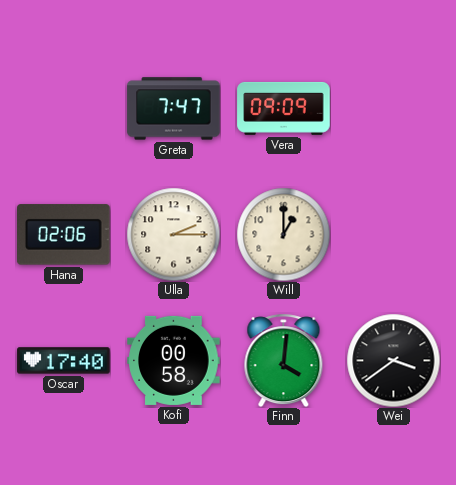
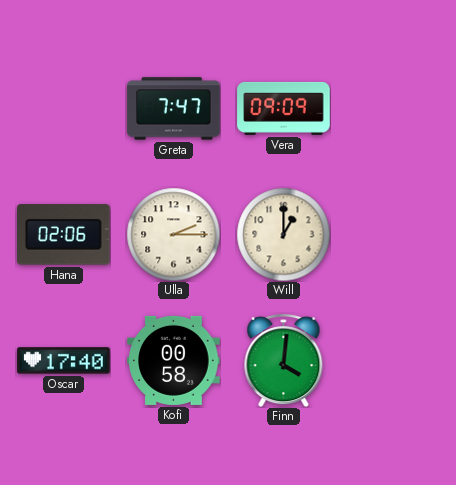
Wei: 3:39 -> none (393, 360)
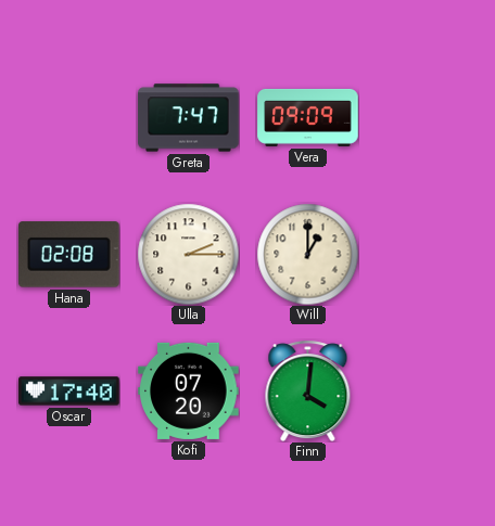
Hana: 02:06 -> 02:08 (69, 255)
Kofi: 00:58 -> 07:20 (189, 390)
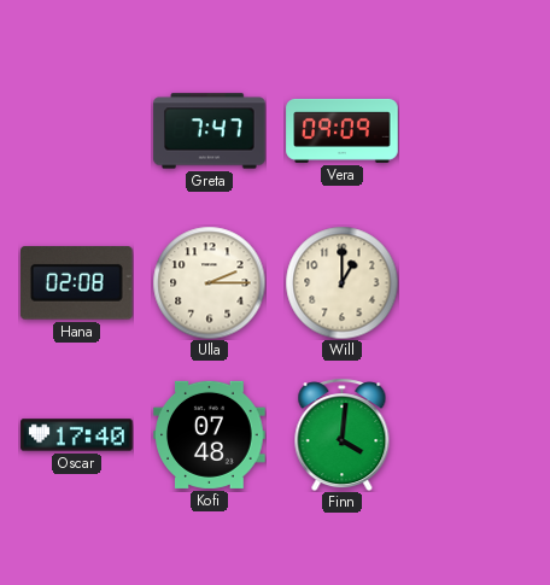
Kofi: 07:20 -> 07:48 (210, 434)
